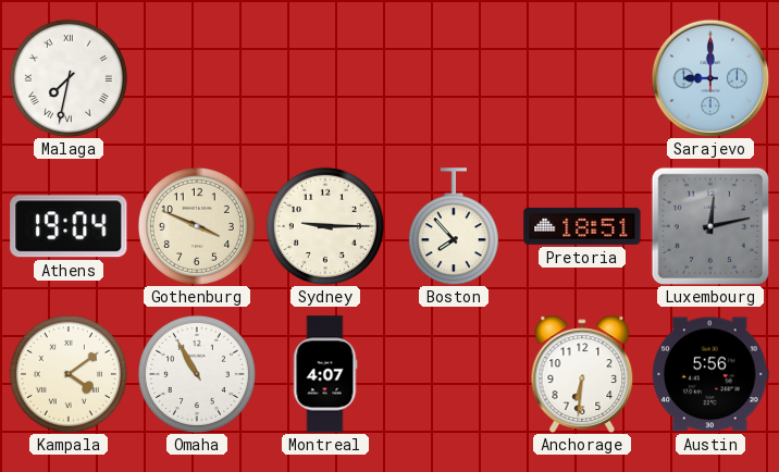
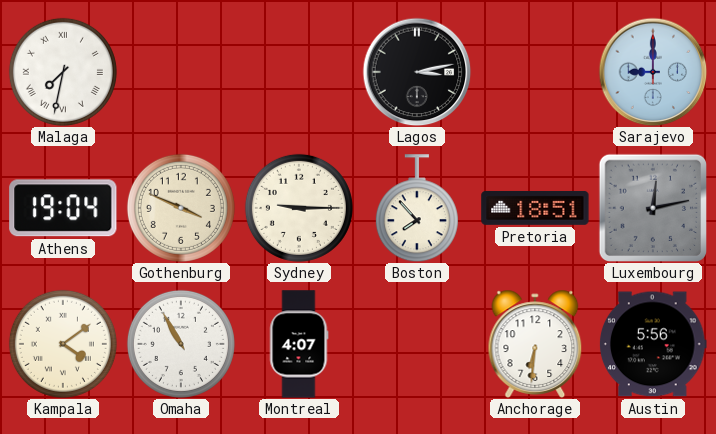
Lagos: none -> 3:13 (417, 72)
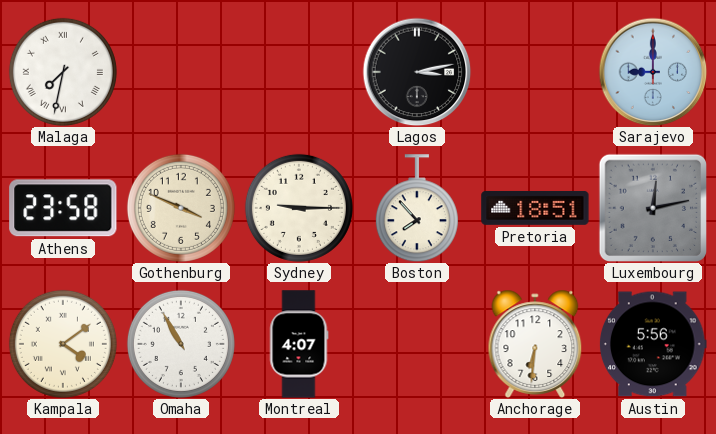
Athens: 19:04 -> 23:58 (63, 208)
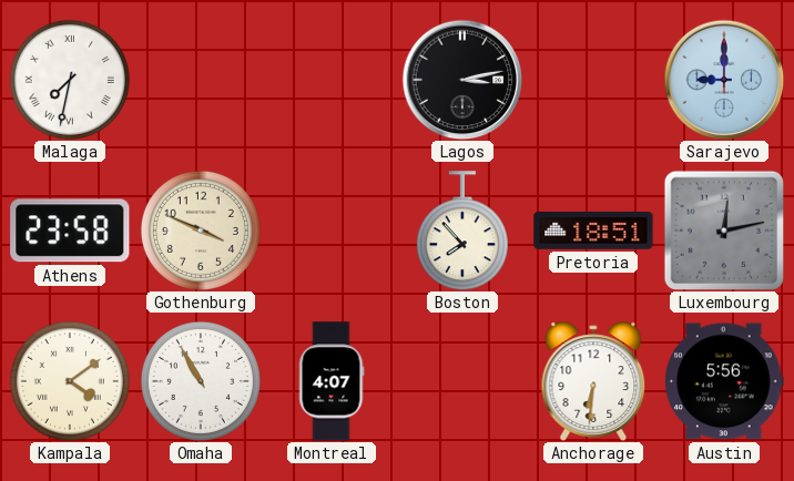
Sydney: 9:15 -> none (299, 208)
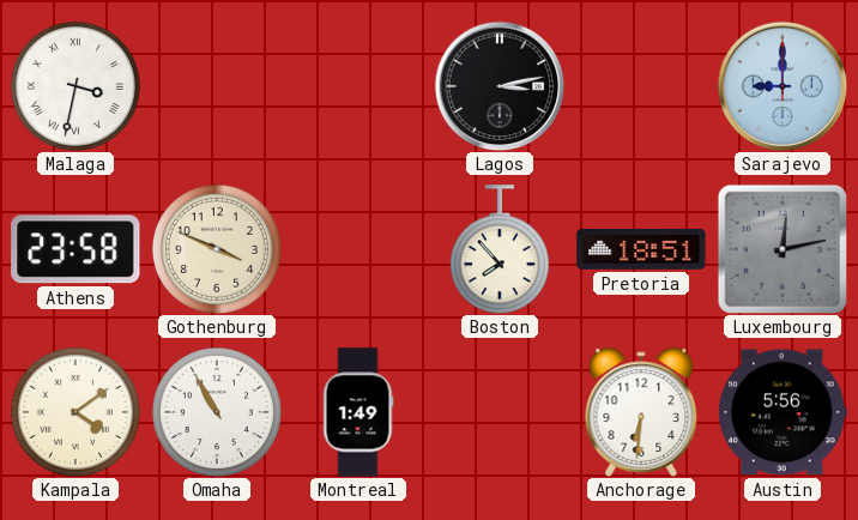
Malaga: 7:32 -> 3:32 (75, 86)
Montreal: 4:07 -> 1:49 (358, 412)
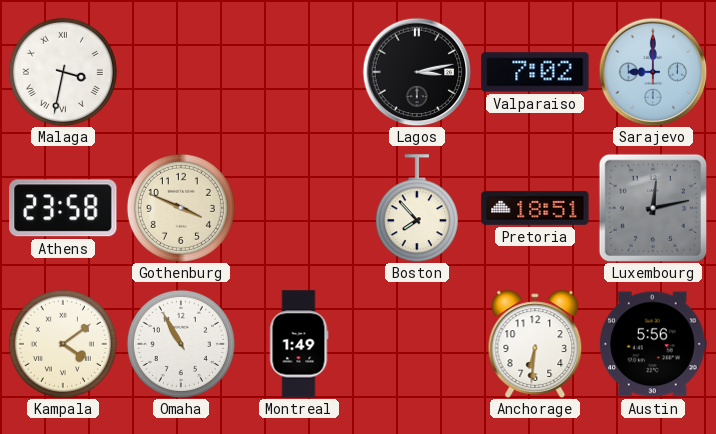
Valparaiso: none -> 7:02 (535, 72)
